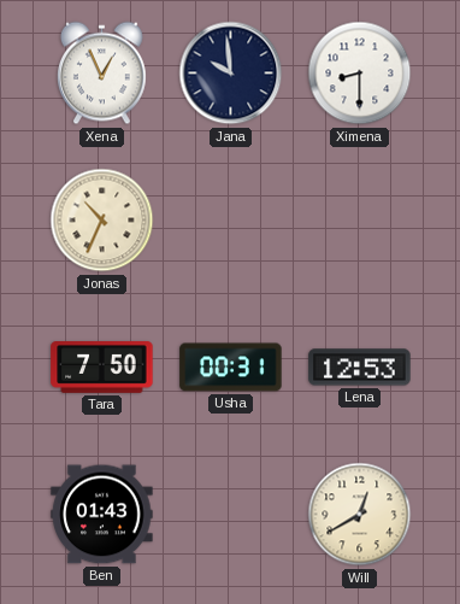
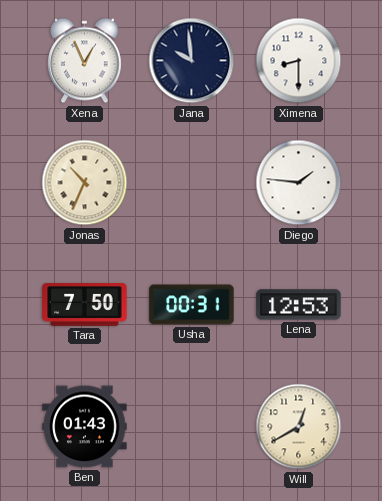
Diego: none -> 1:46 (299, 183)
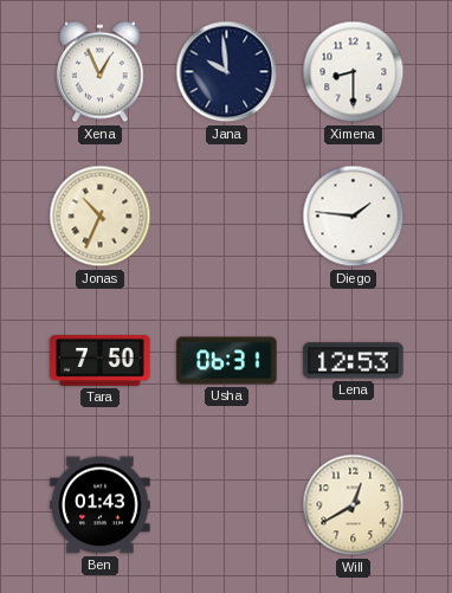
Usha: 00:31 -> 06:31 (227, 361)
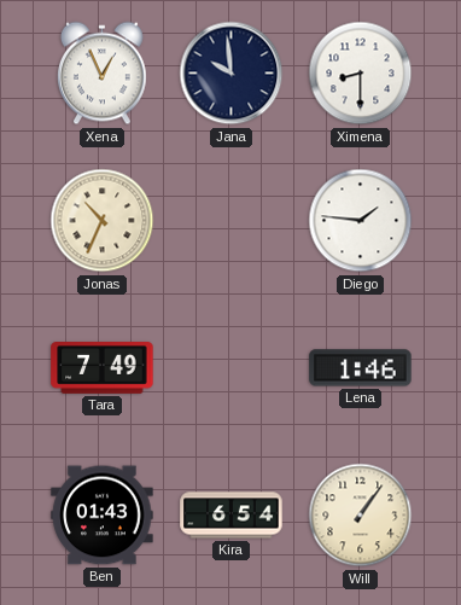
Tara: 7:50 -> 7:49 (103, 368)
Usha: 06:31 -> none (227, 361)
Lena: 12:53 -> 1:46 (361, 368)
Kira: none -> 6:54 (232, 516)
Will: 12:40 -> 1:06 (361, 516)
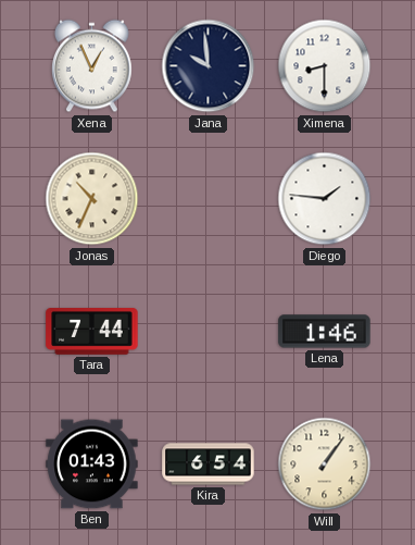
Tara: 7:49 -> 7:44 (92, 332)
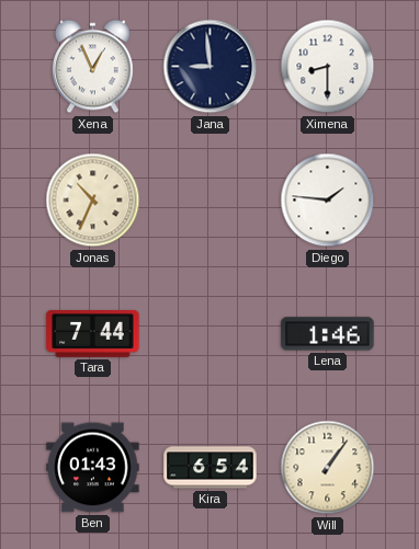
Jana: 9:59 -> 8:59 (211, 67)
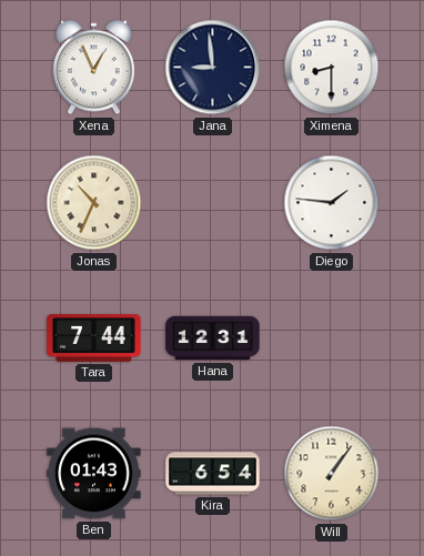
Hana: none -> 12:31 (213, 338)
Lena: 1:46 -> none (328, 334)
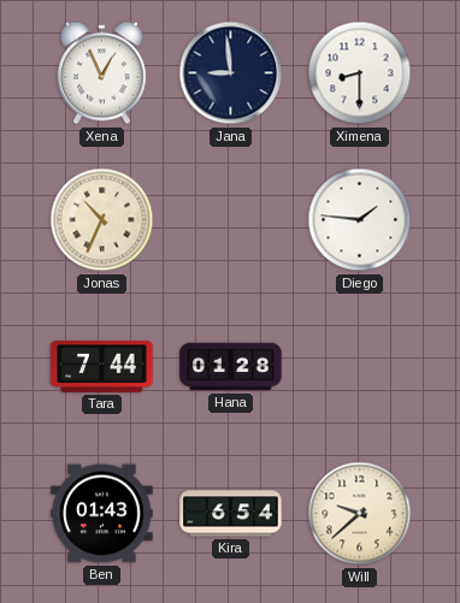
Hana: 12:31 -> 01:28 (231, 367)
Will: 1:06 -> 9:38 (360, 514)
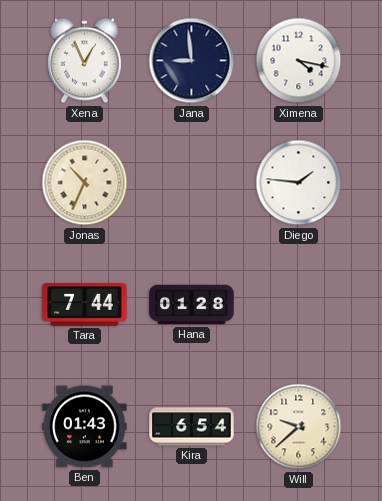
Ximena: 8:30 -> 4:17 (299, 61)
